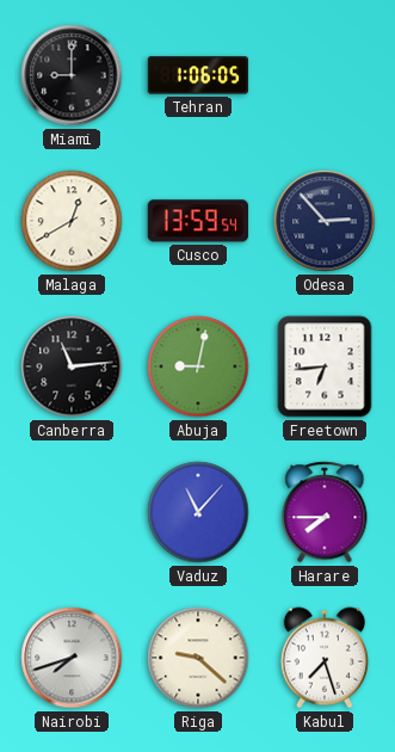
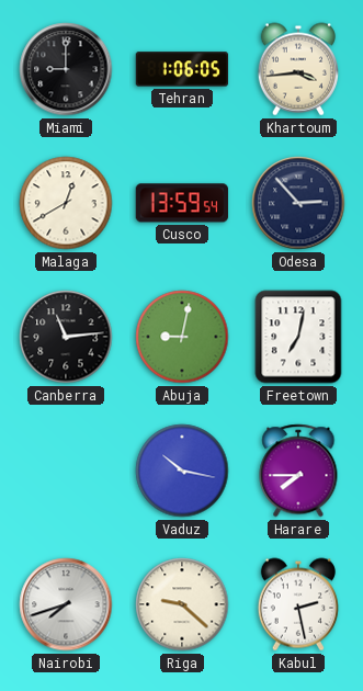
Khartoum: none -> 3:44 (297, 69)
Freetown: 6:44 -> 7:02 (298, 337)
Vaduz: 11:07 -> 10:17 (182, 471)
Kabul: 7:27 -> 2:28 (297, 604)
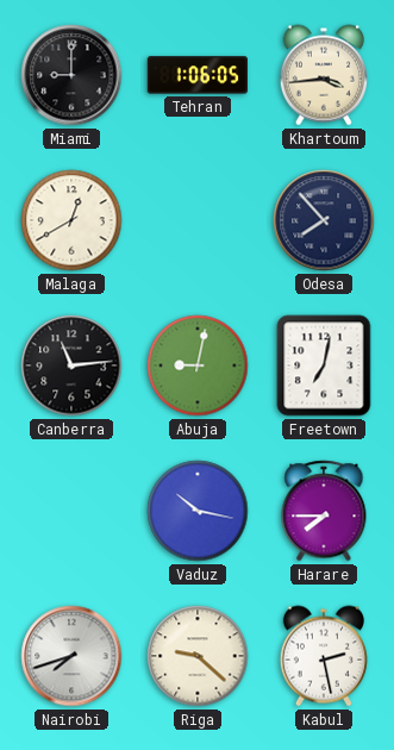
Cusco: 13:59 -> none (182, 203)
Odesa: 2:53 -> 7:53 (324, 220)
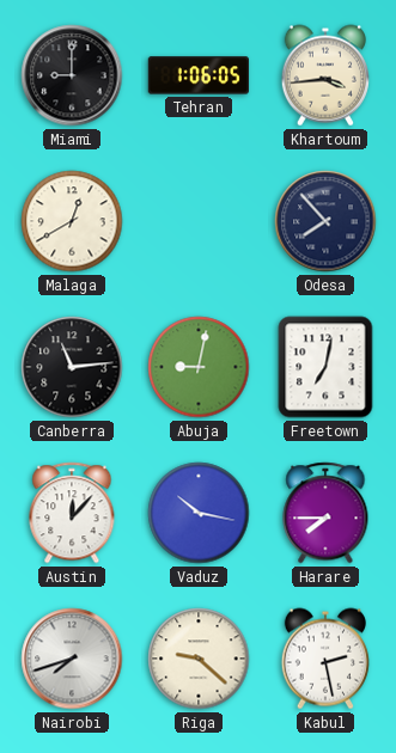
Austin: none -> 12:07 (72, 513)
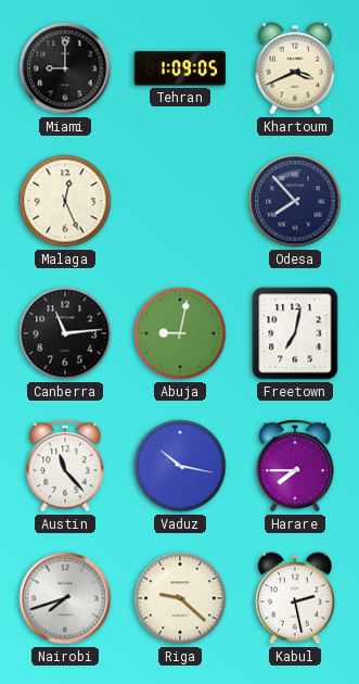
Tehran: 1:06 -> 1:09 (179, 68)
Khartoum: 3:44 -> 3:41 (294, 68)
Malaga: 12:40 -> 12:26 (65, 201)
Austin: 12:07 -> 11:23 (65, 466)
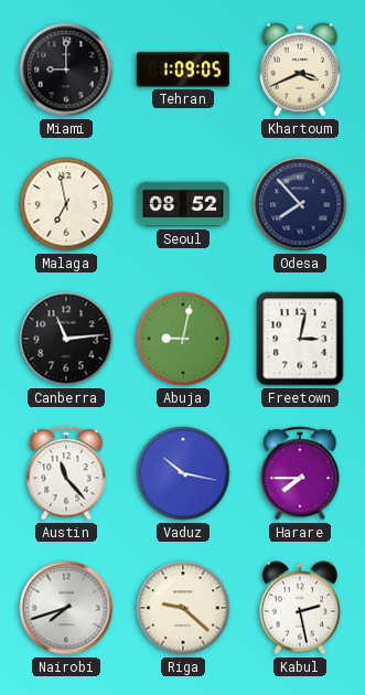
Malaga: 12:26 -> 6:58 (66, 204)
Seoul: none -> 08:52 (183, 204)
Freetown: 7:02 -> 3:02 (300, 339)
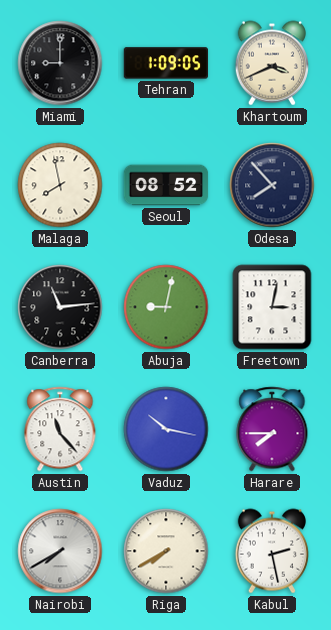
Malaga: 6:58 -> 7:58 (60, 185)
Nairobi: 7:42 -> 7:40 (60, 551)
Riga: 9:22 -> 7:40 (166, 551)
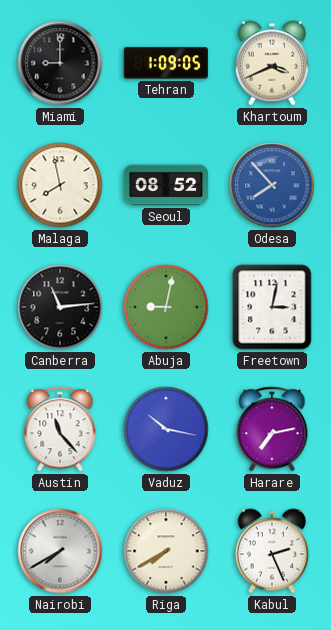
Odesa dial: navy -> blue (272, 185)
Harare: 7:45 -> 7:13 (272, 429)
Kabul: 2:28 -> 2:26 (271, 551)
